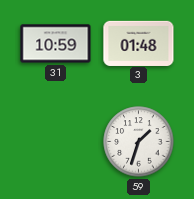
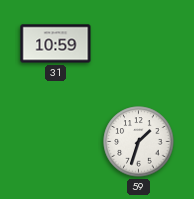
3: 01:48 -> none (139, 43)
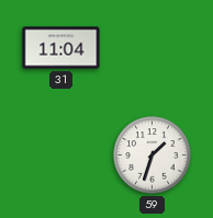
31: 10:59 -> 11:04 (61, 48)
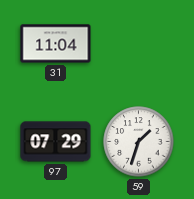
97: none -> 07:29 (56, 142)
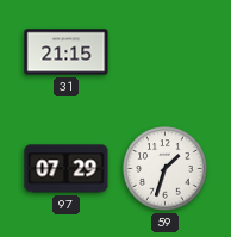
31: 11:04 -> 21:15 (67, 52)
